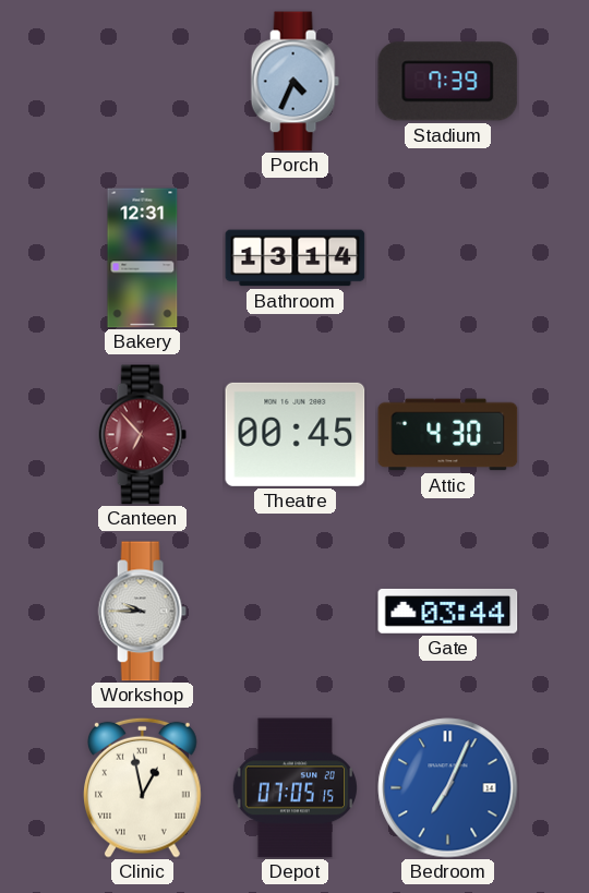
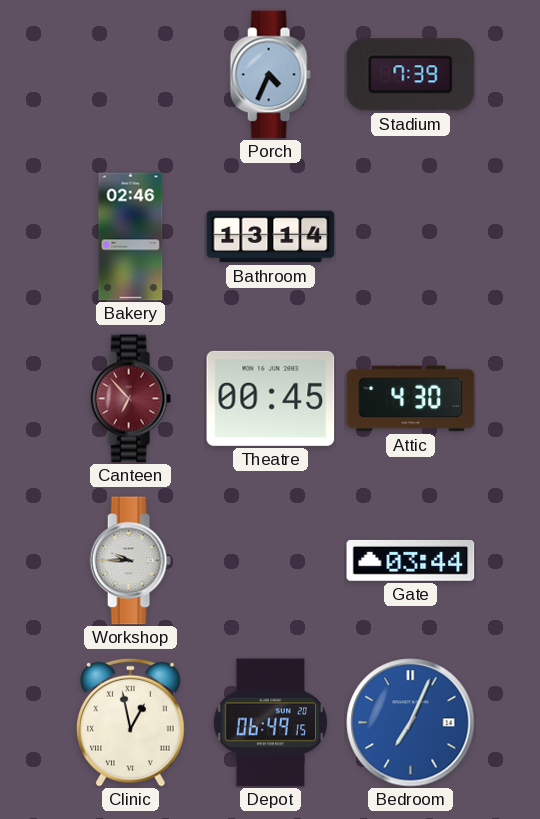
Bakery: 12:31 -> 02:46 (131, 237)
Depot: 07:05 -> 06:49 (270, 723)
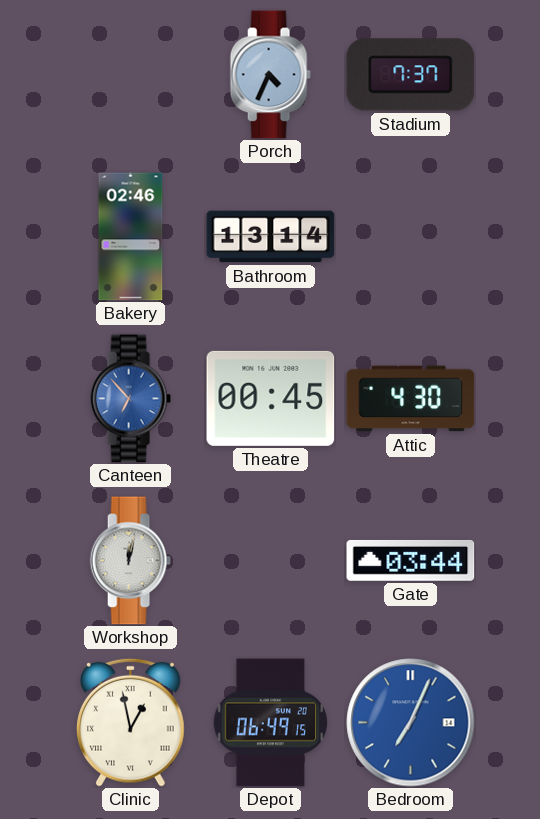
Stadium: 7:39 -> 7:37 (411, 75)
Canteen dial: burgundy -> blue (130, 399)
Workshop: 9:45 -> 12:02 (130, 561)
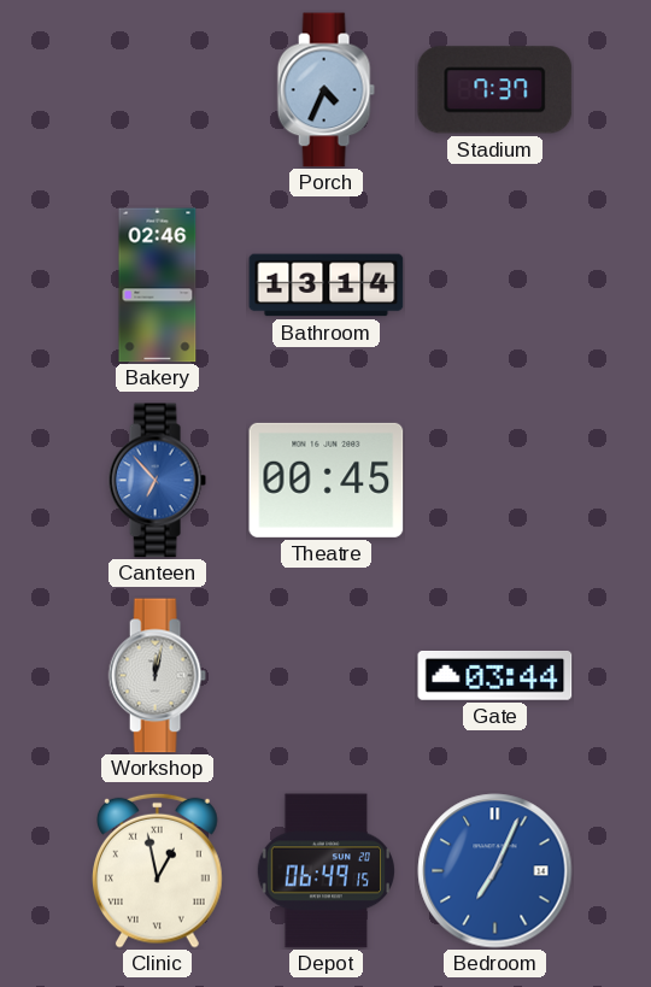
Attic: 4:30 -> none (411, 399)
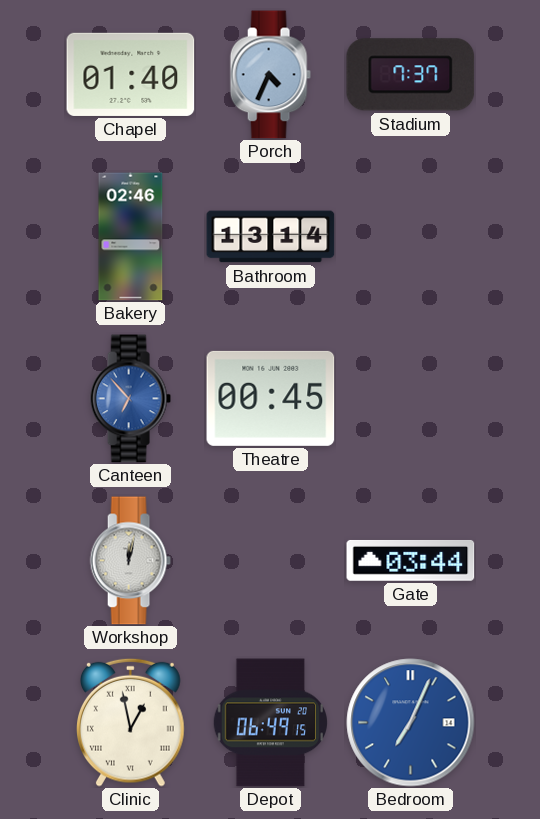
Chapel: none -> 01:40 (131, 74)
